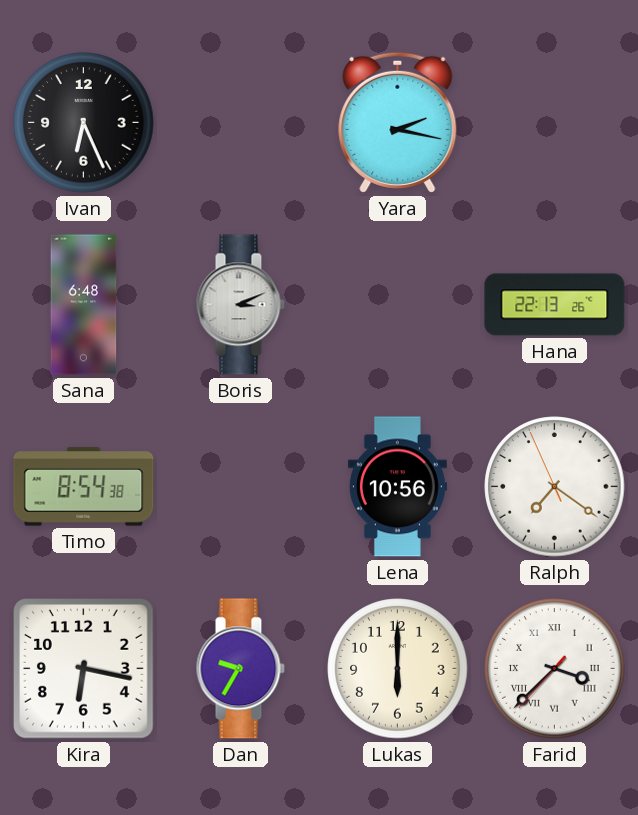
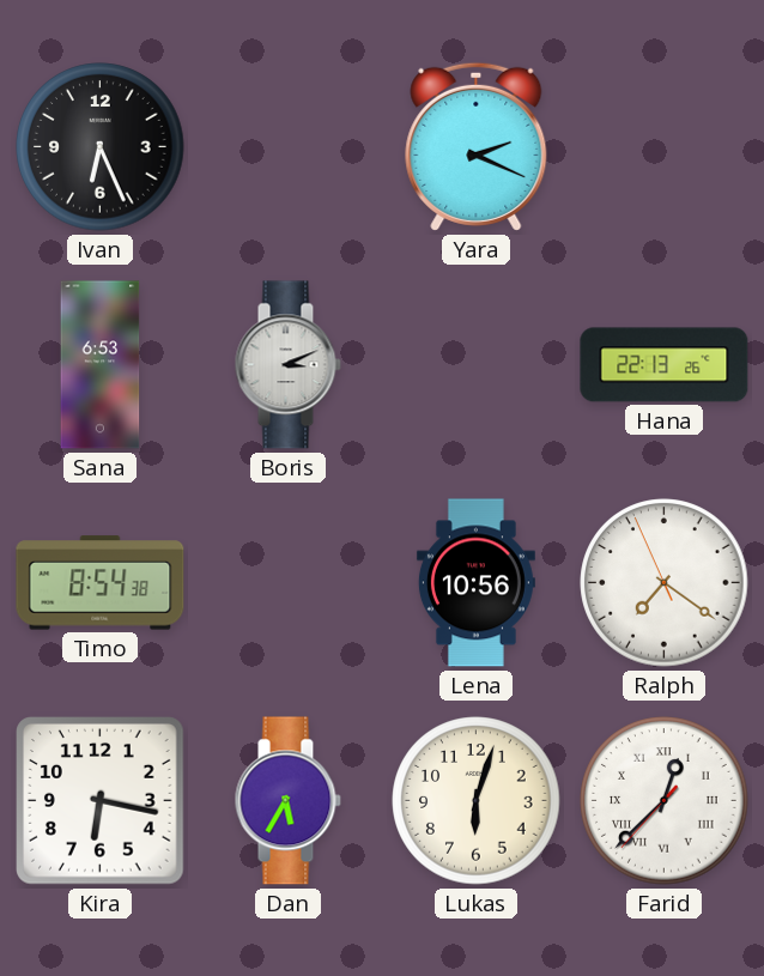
Yara: 2:17 -> 2:19 (477, 146)
Sana: 6:48 -> 6:53 (101, 365)
Dan: 9:35 -> 5:35 (287, 801)
Lukas: 6:00 -> 6:03 (477, 801)
Farid: 3:37 -> 12:37 (665, 801)
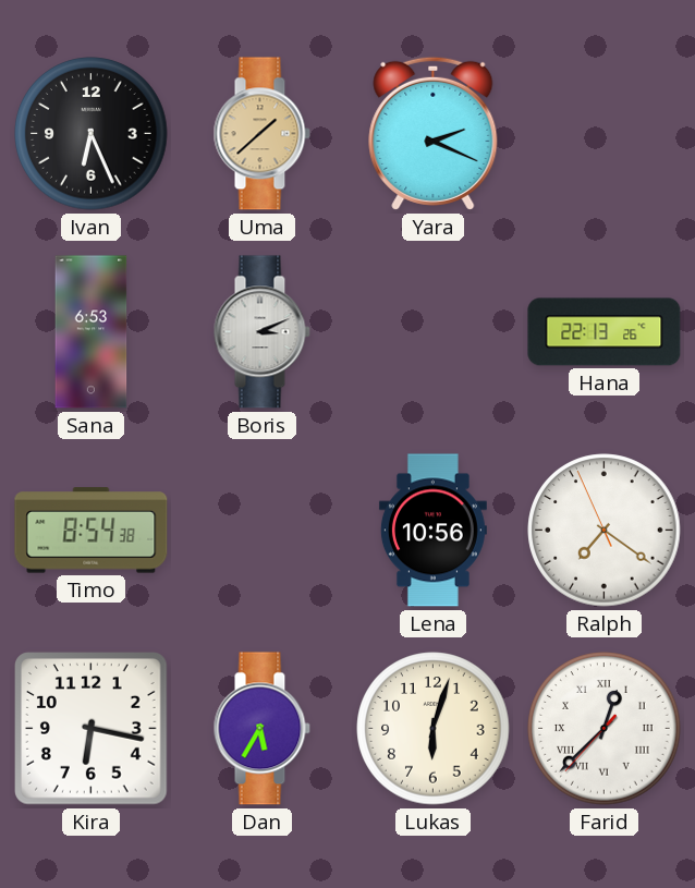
Uma: none -> 1:38 (261, 134)
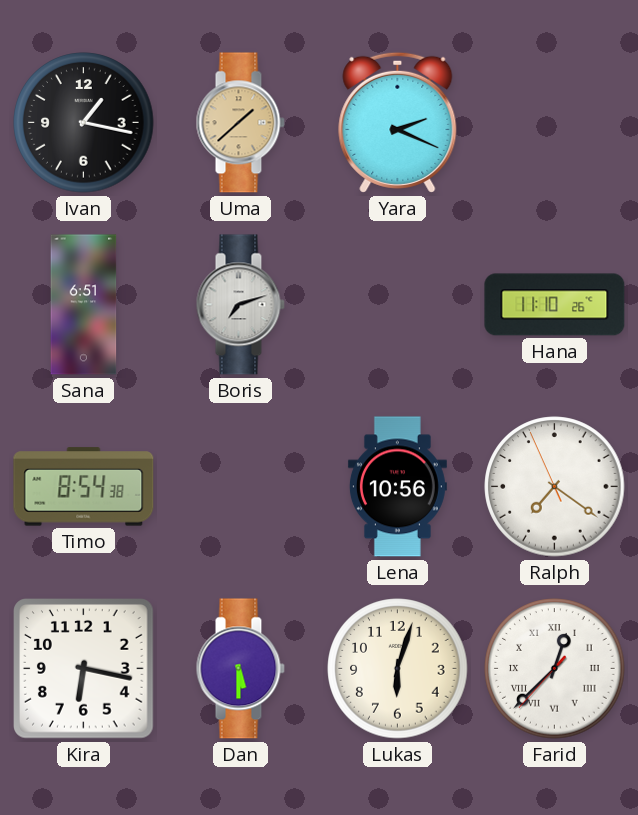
Ivan: 6:26 -> 1:17 (84, 123)
Sana: 6:53 -> 6:51 (84, 305)
Boris: 3:11 -> 7:12 (240, 305)
Hana: 22:13 -> 11:10 (555, 305)
Dan: 5:35 -> 5:30 (240, 669)
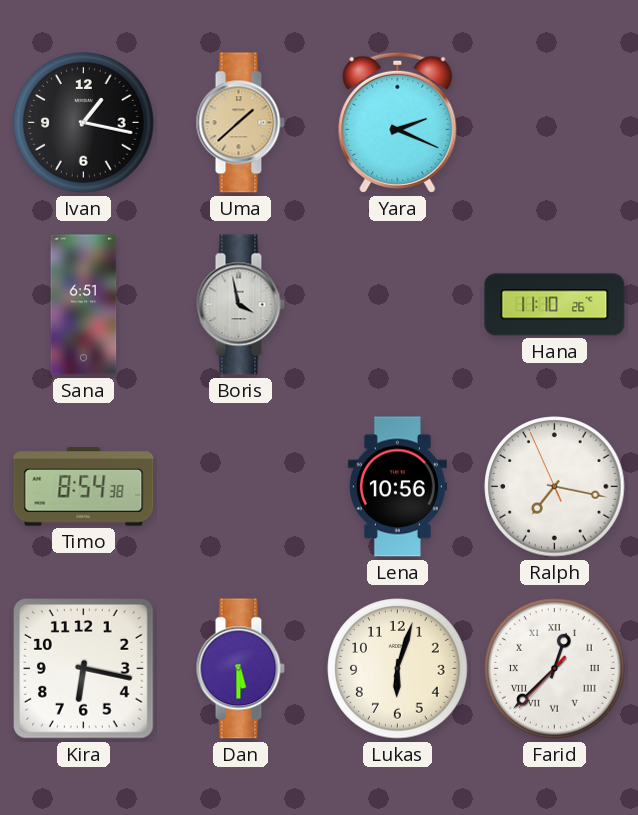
Boris: 7:12 -> 3:58 (240, 305)
Ralph: 7:20 -> 7:16 (555, 487)
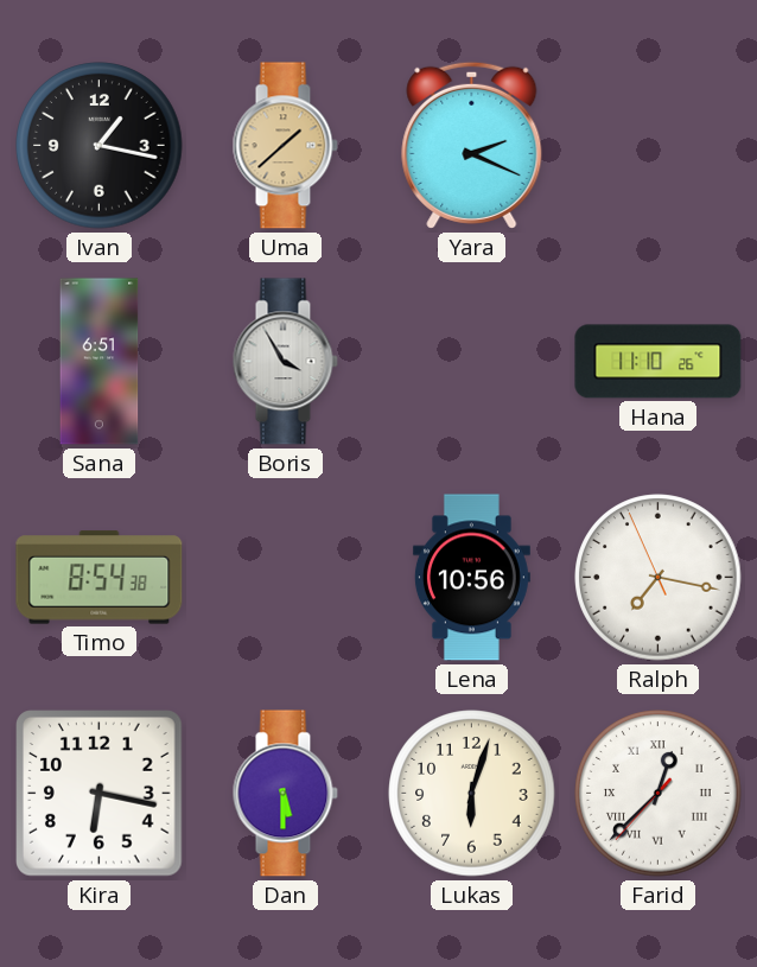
Boris: 3:58 -> 3:55 (285, 362)
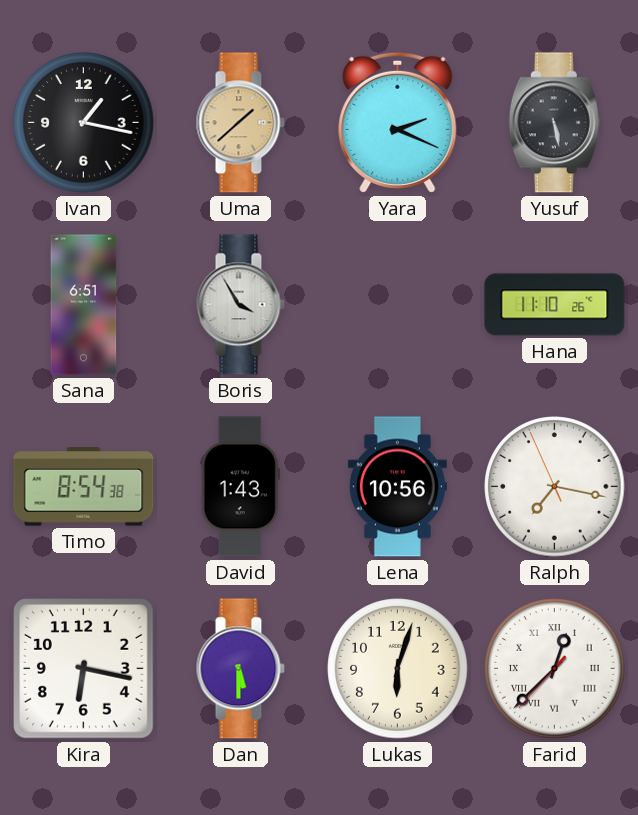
Yusuf: none -> 5:28 (554, 123)
David: none -> 1:43 (240, 487)
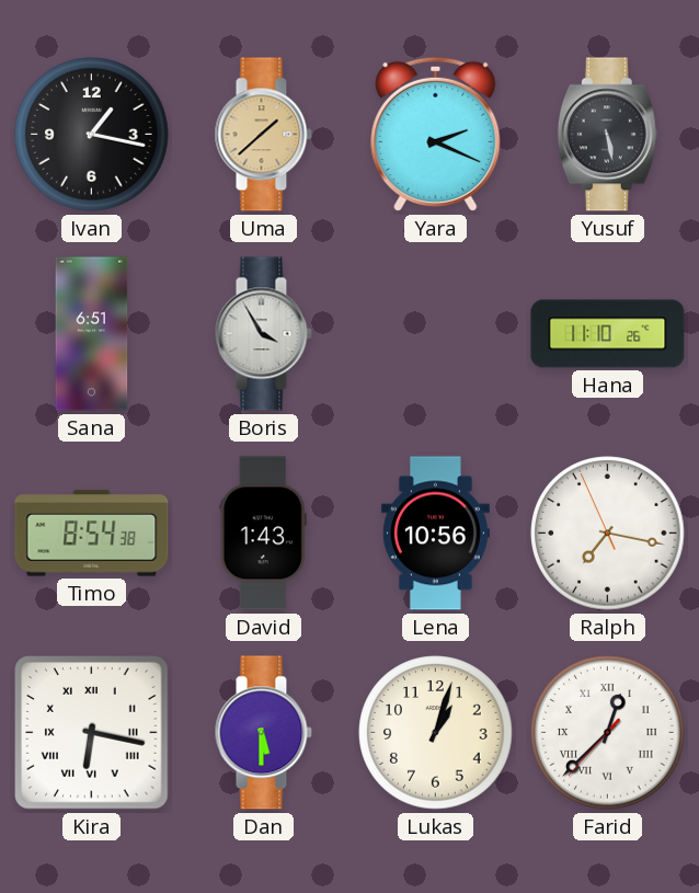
Kira numerals: Arabic -> Roman (92, 733)
Lukas: 6:03 -> 1:03 (436, 733)
